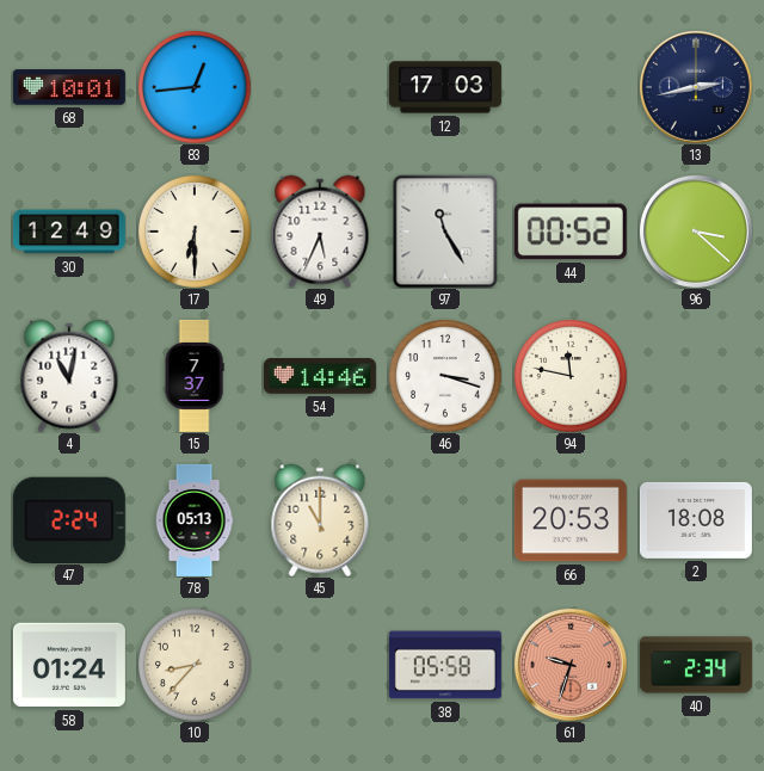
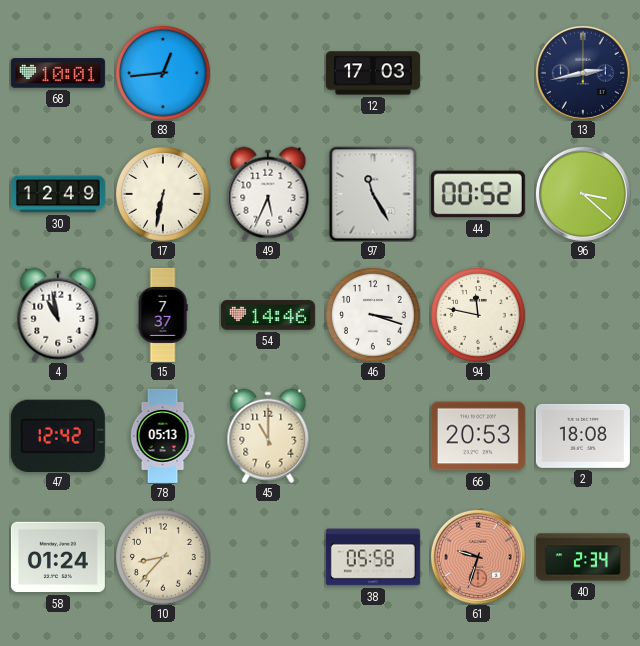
17: 6:30 -> 6:32 (163, 194)
4: 11:02 -> 10:58 (58, 315)
47: 2:24 -> 12:42 (58, 435)
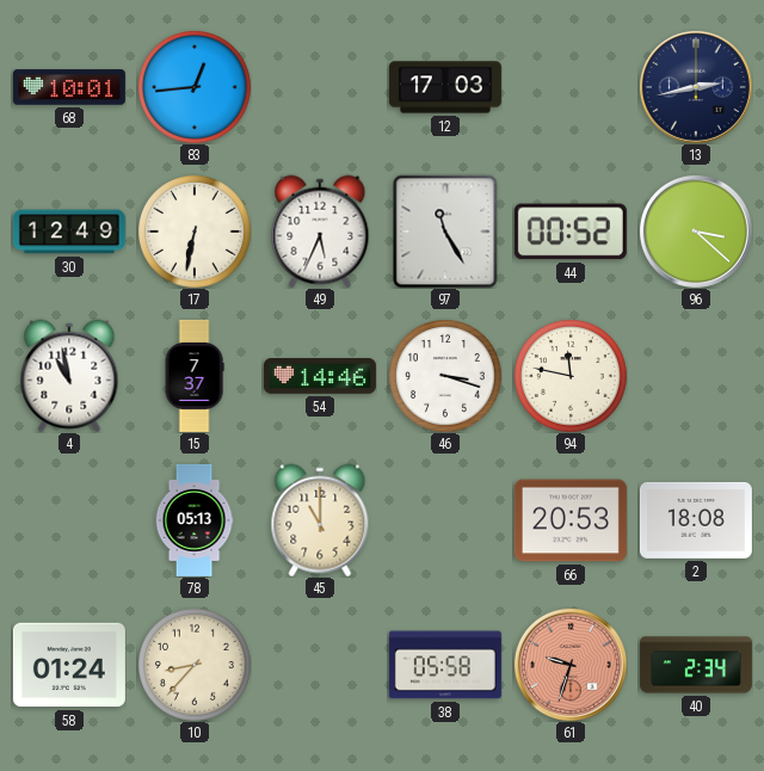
47: 12:42 -> none (58, 435)
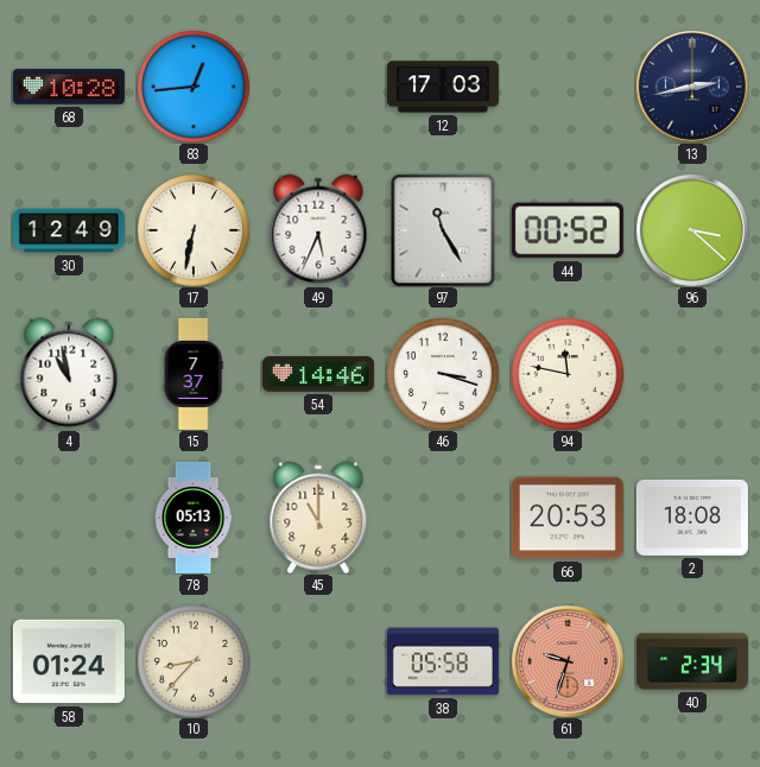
68: 10:01 -> 10:28 (69, 87)
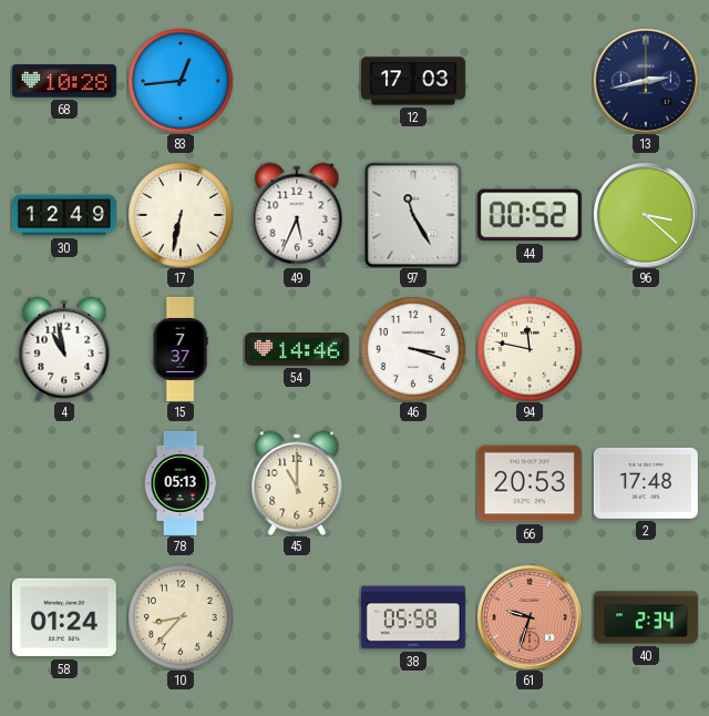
2: 18:08 -> 17:48 (646, 483)
